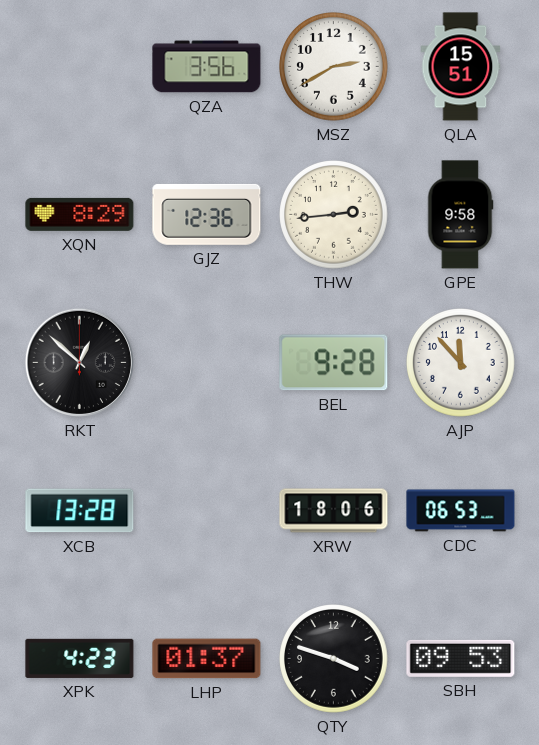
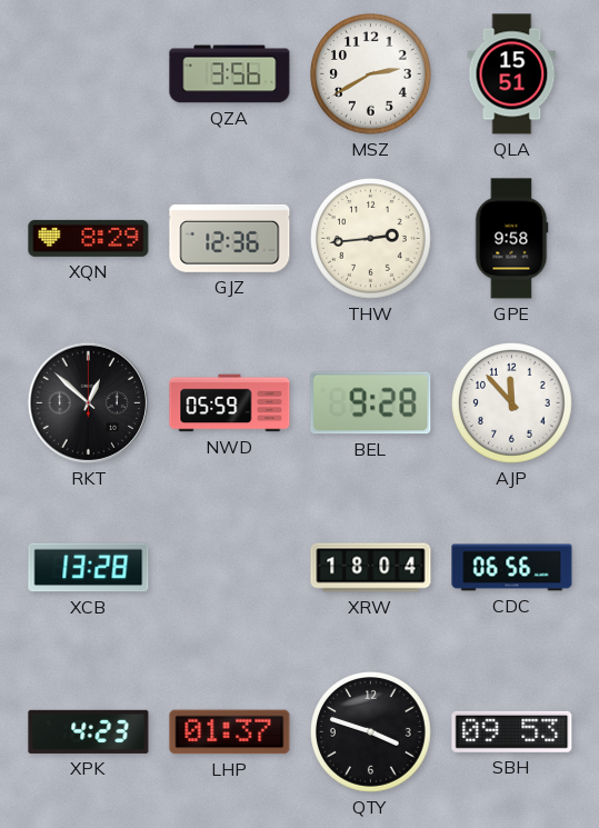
NWD: none -> 05:59 (230, 403)
XRW: 18:06 -> 18:04 (371, 568)
CDC: 06:53 -> 06:56 (512, 568)
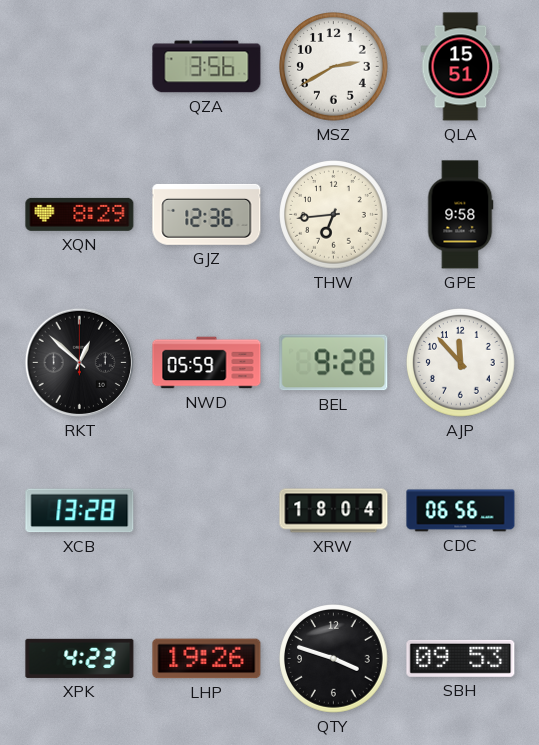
THW: 2:44 -> 6:44 (334, 215)
LHP: 01:37 -> 19:26 (207, 659)
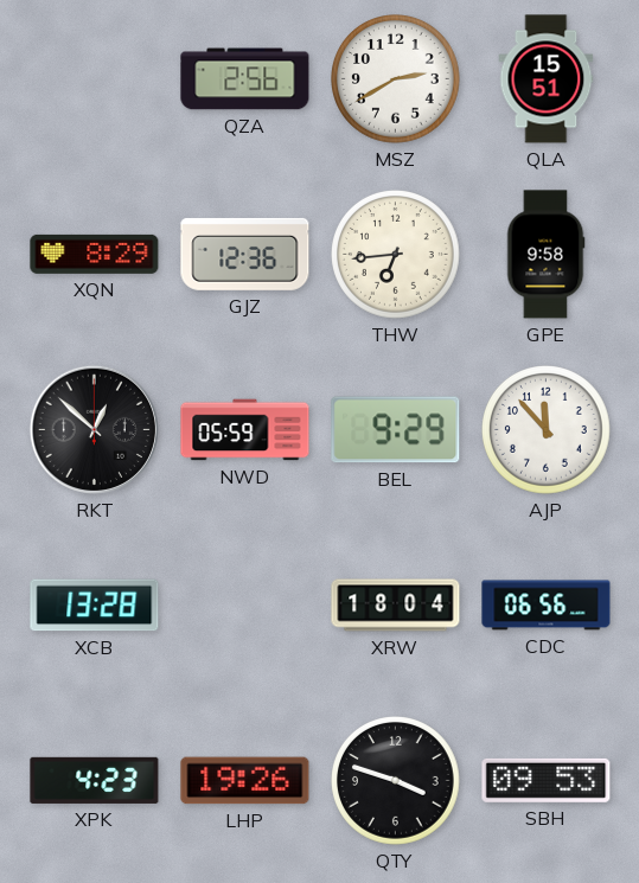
QZA: 3:56 -> 2:56 (245, 79)
BEL: 9:28 -> 9:29 (396, 430)
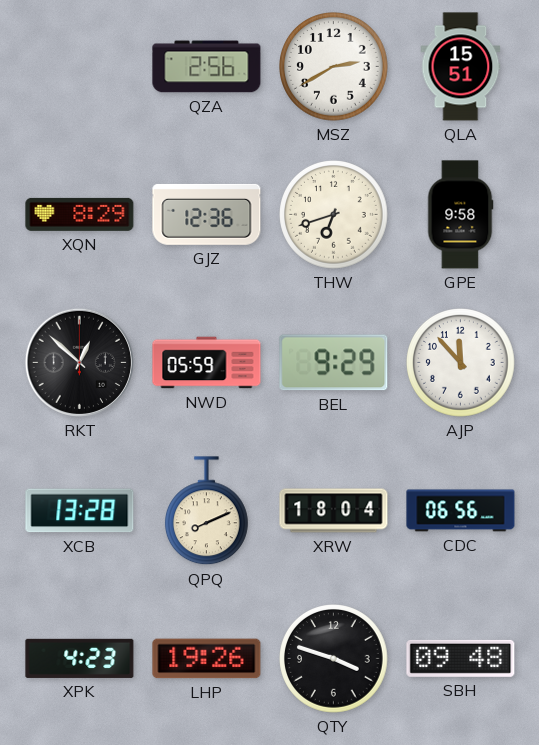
THW: 6:44 -> 6:42 (334, 215)
QPQ: none -> 8:11 (206, 511)
SBH: 09:53 -> 09:48 (461, 658)
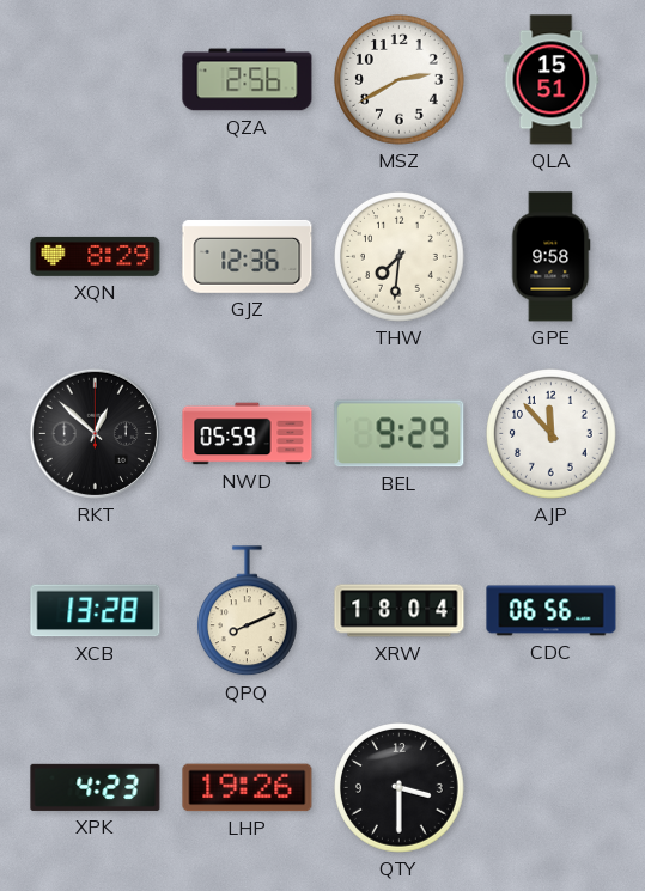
THW: 6:42 -> 7:31 (400, 257)
QTY: 3:48 -> 3:30 (400, 788)
SBH: 09:48 -> none (461, 658)
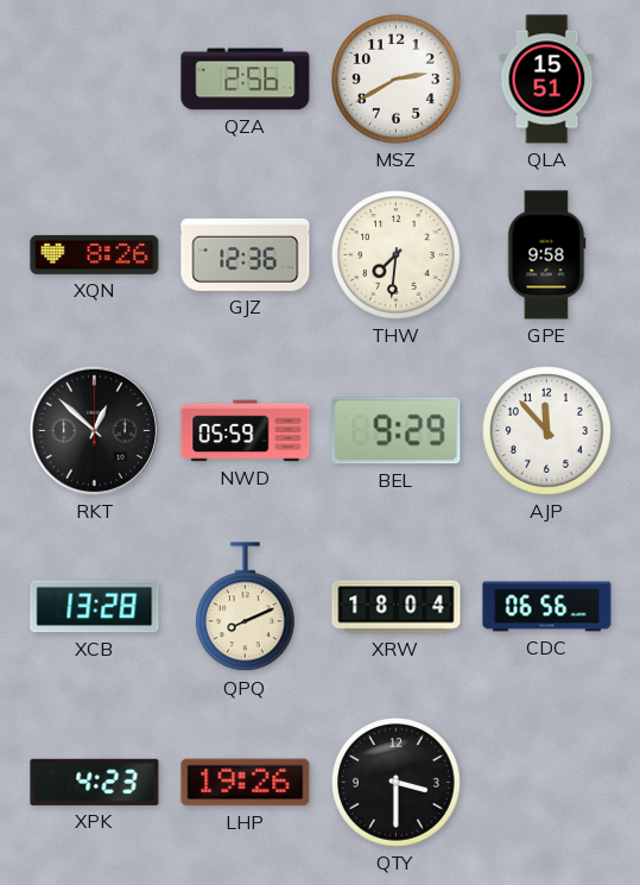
XQN: 8:29 -> 8:26 (95, 254)
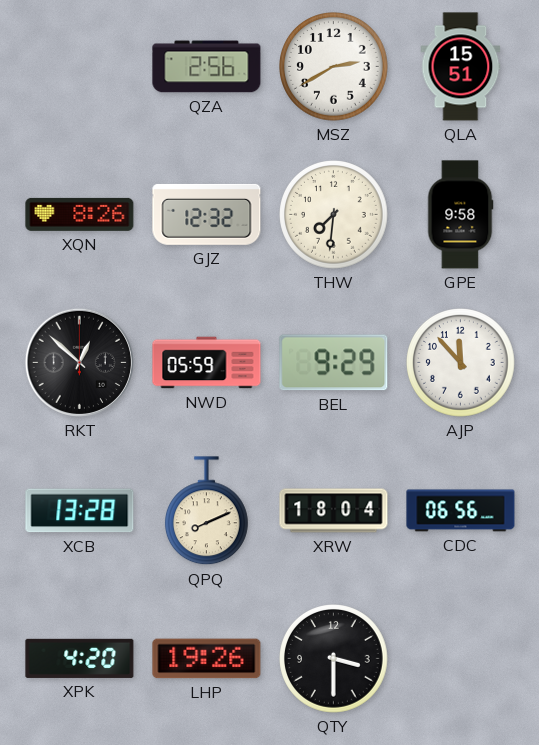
GJZ: 12:36 -> 12:32 (207, 214)
XPK: 4:23 -> 4:20 (80, 658)
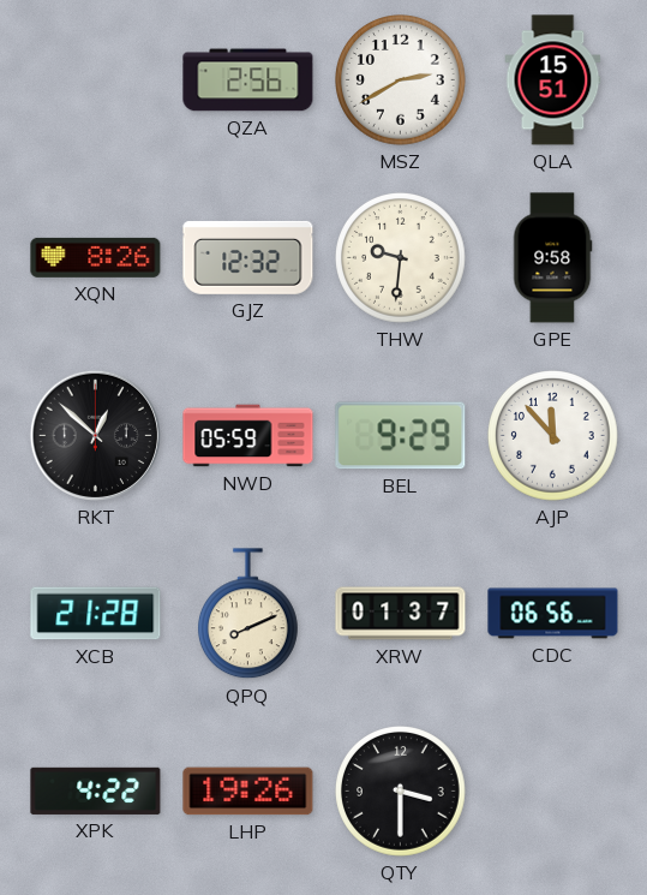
THW: 7:31 -> 9:31 (401, 258)
XCB: 13:28 -> 21:28 (96, 614)
XRW: 18:04 -> 01:37 (401, 614)
XPK: 4:20 -> 4:22 (96, 790)
